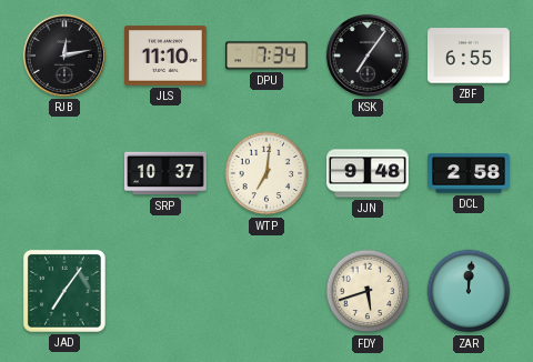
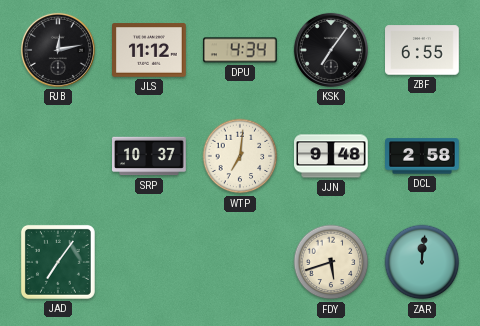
JLS: 11:10 -> 11:12 (150, 50)
DPU: 7:34 -> 4:34 (240, 50)
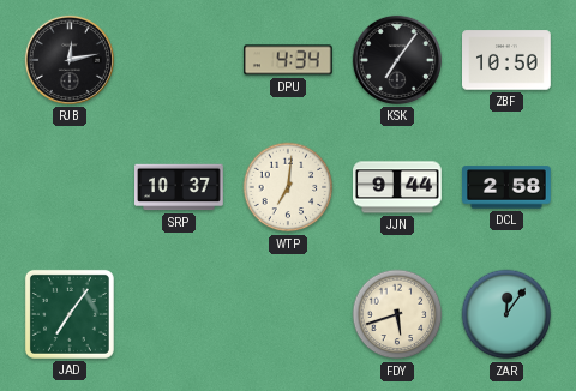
JLS: 11:12 -> none (150, 50)
ZBF: 6:55 -> 10:50 (508, 60)
JJN: 9:48 -> 9:44 (398, 187)
ZAR: 12:01 -> 12:06 (506, 314)
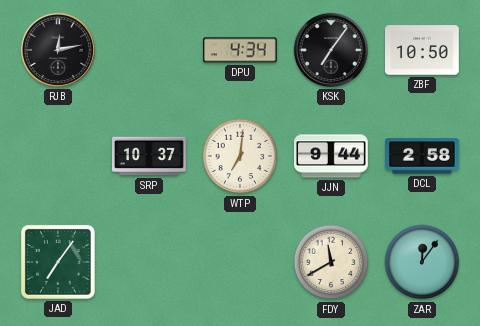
FDY: 5:42 -> 11:40 (331, 262)
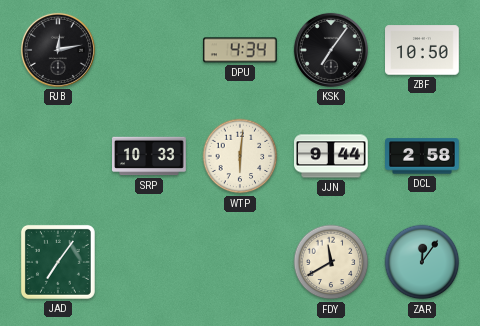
SRP: 10:37 -> 10:33 (150, 156)
WTP: 7:01 -> 6:01 (240, 156)
